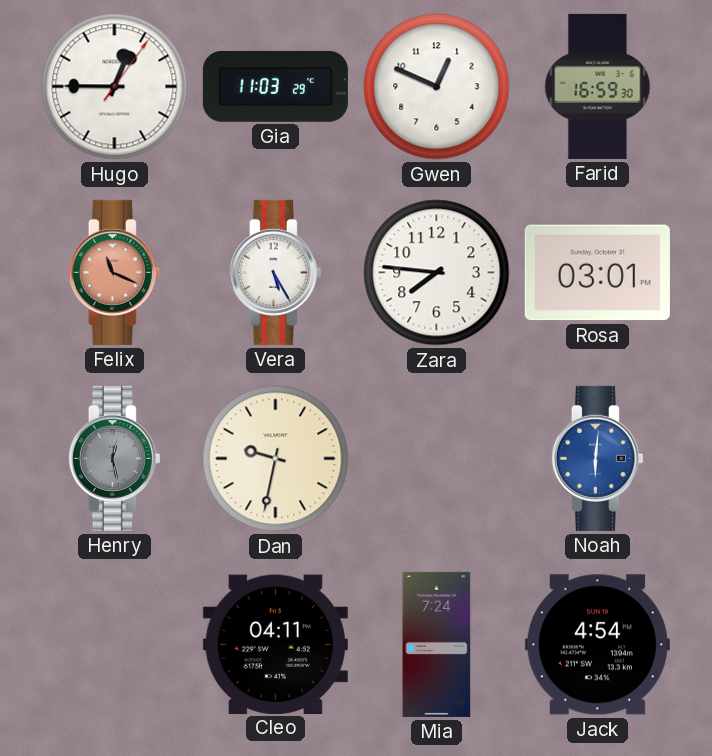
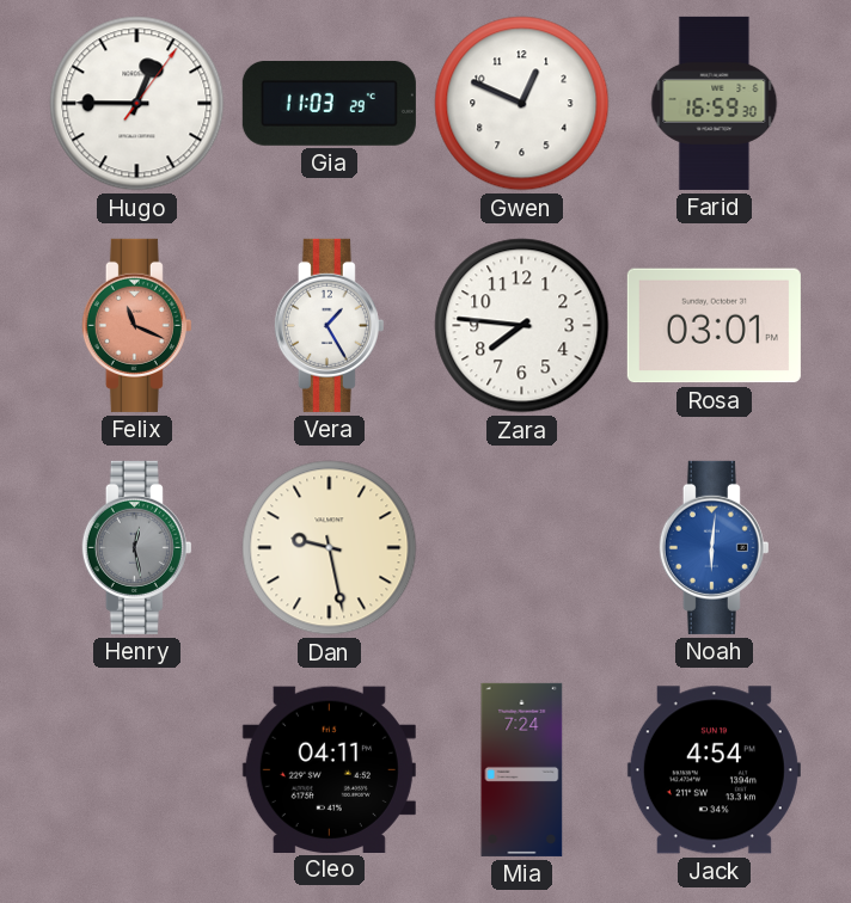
Vera: 5:25 -> 1:25 (329, 325)
Dan: 9:32 -> 9:28 (330, 548)
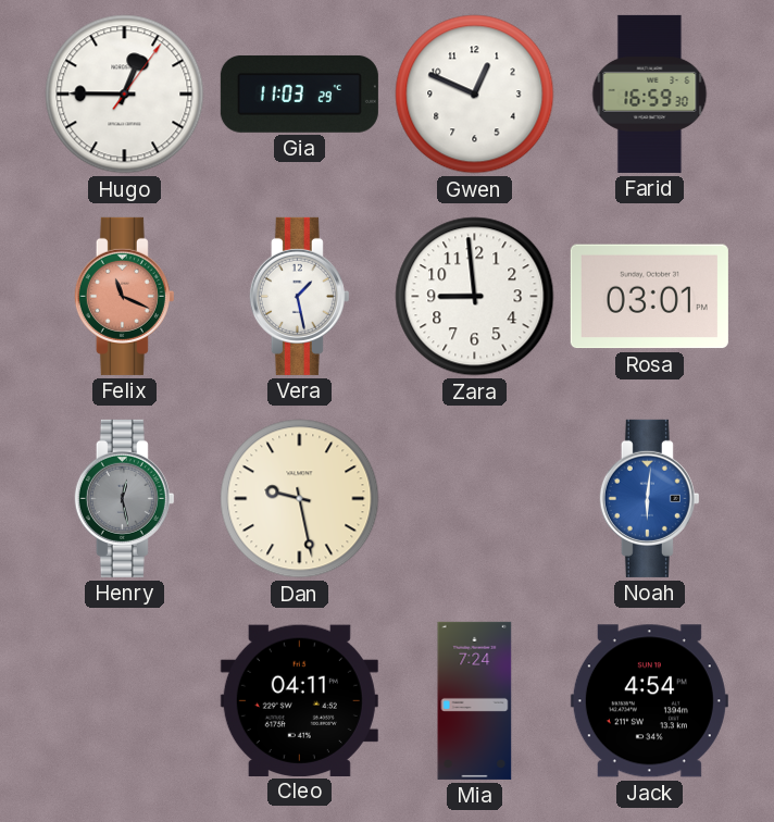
Vera: 1:25 -> 1:28 (299, 296)
Zara: 7:46 -> 8:59 (475, 297)
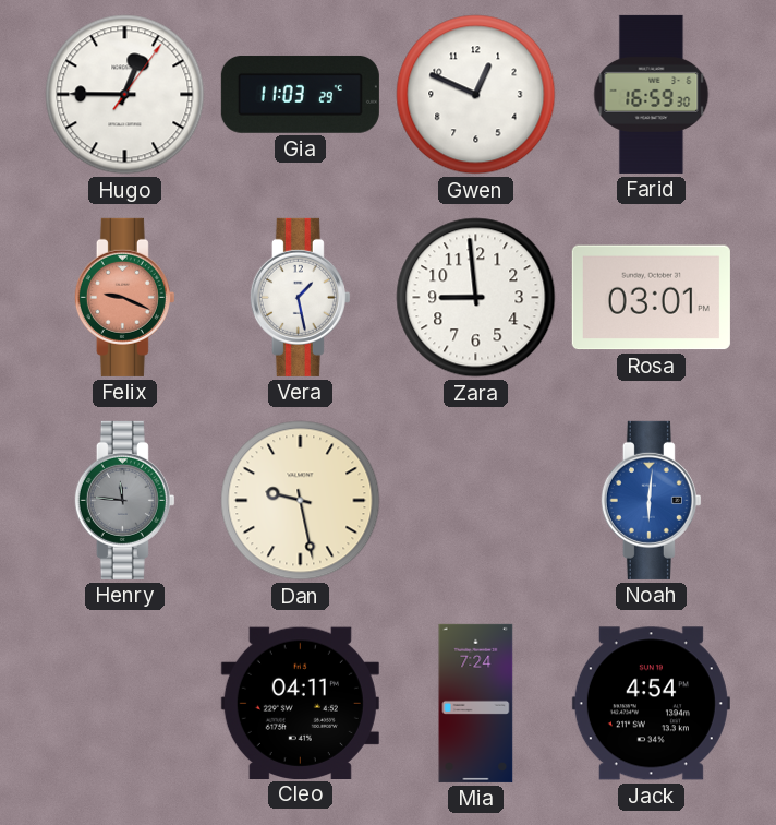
Felix: 11:19 -> 9:19 (124, 297)
Henry: 12:28 -> 11:46 (124, 500)
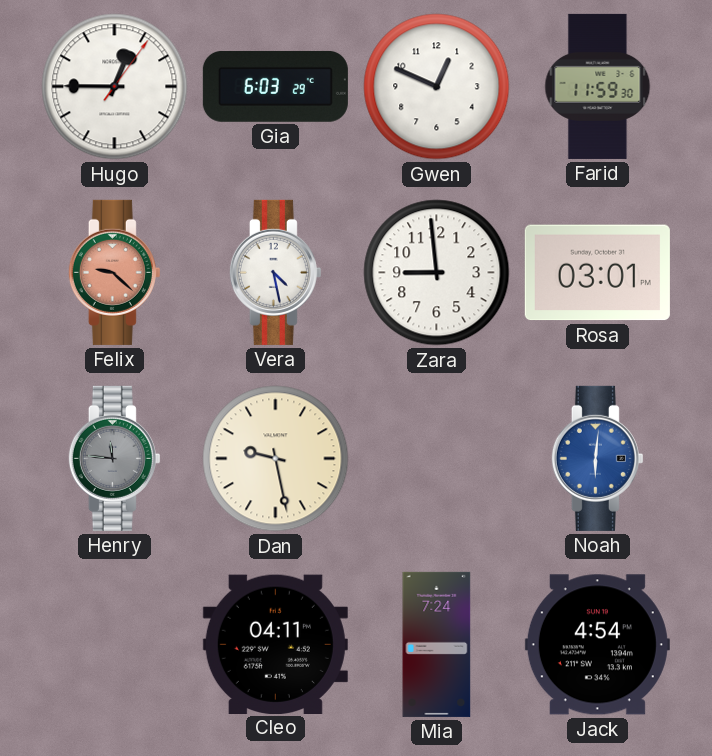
Gia: 11:03 -> 6:03 (275, 86)
Farid: 16:59 -> 11:59 (598, 86)
Felix: 9:19 -> 9:22 (114, 272)
Vera: 1:28 -> 4:28 (275, 272)
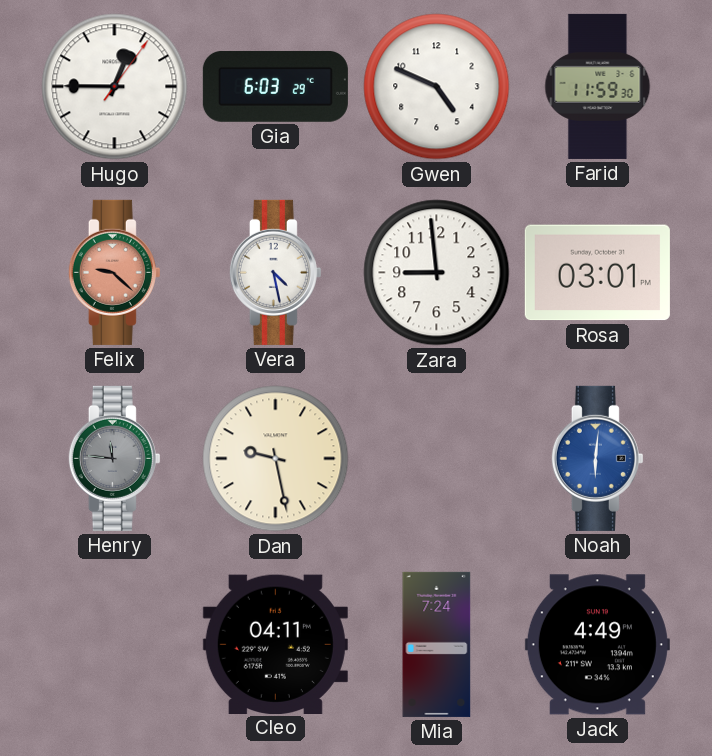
Gwen: 12:49 -> 4:49 (437, 87)
Jack: 4:54 -> 4:49 (597, 645)
